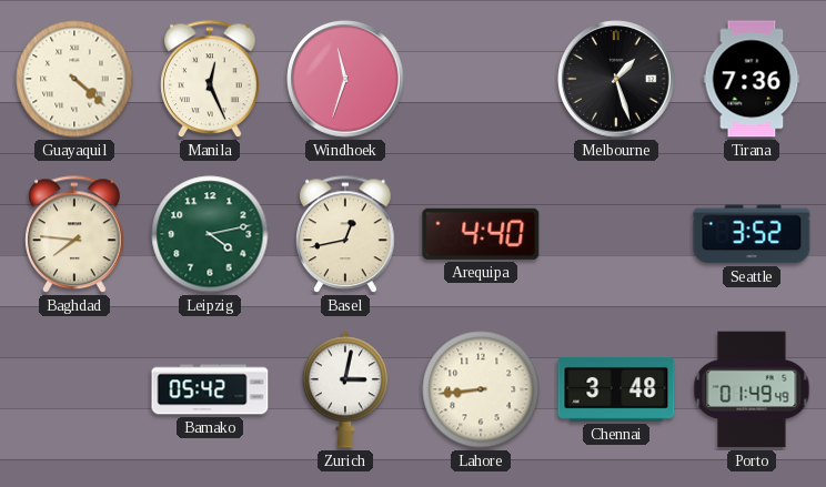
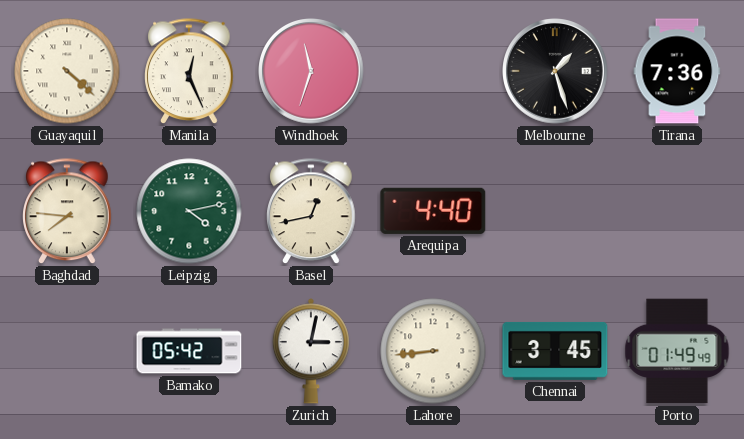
Seattle: 3:52 -> none (752, 234)
Chennai: 3:48 -> 3:45 (555, 351)
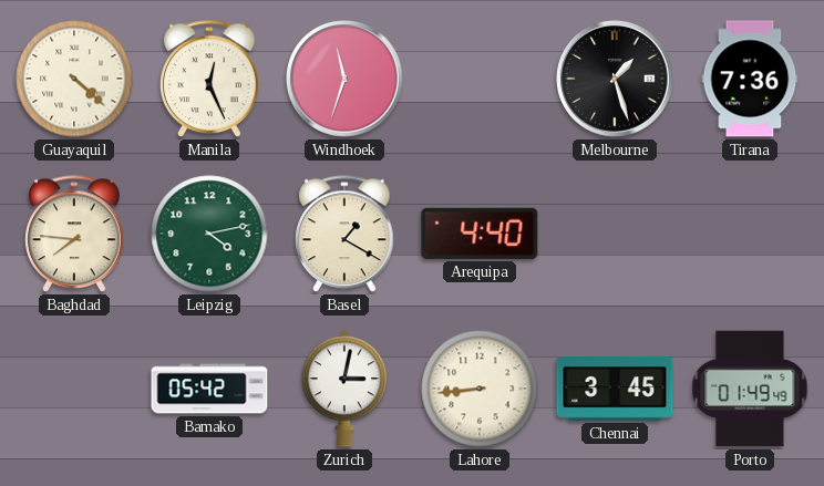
Basel: 12:43 -> 1:20 (344, 235)
